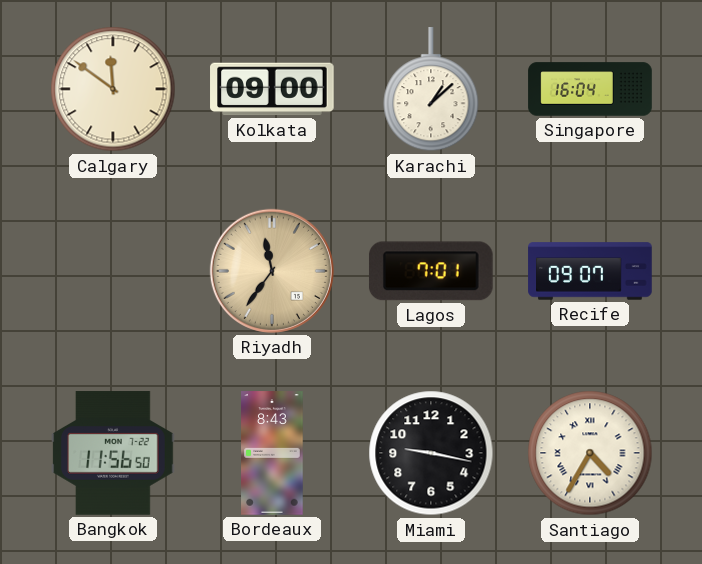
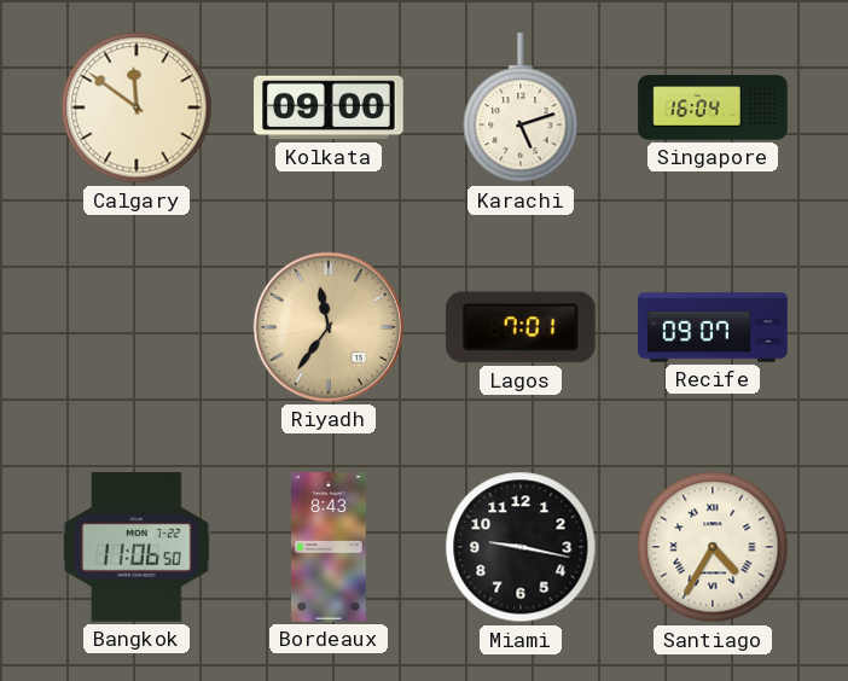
Karachi: 1:08 -> 5:12 (521, 109)
Bangkok: 11:56 -> 11:06 (137, 547)
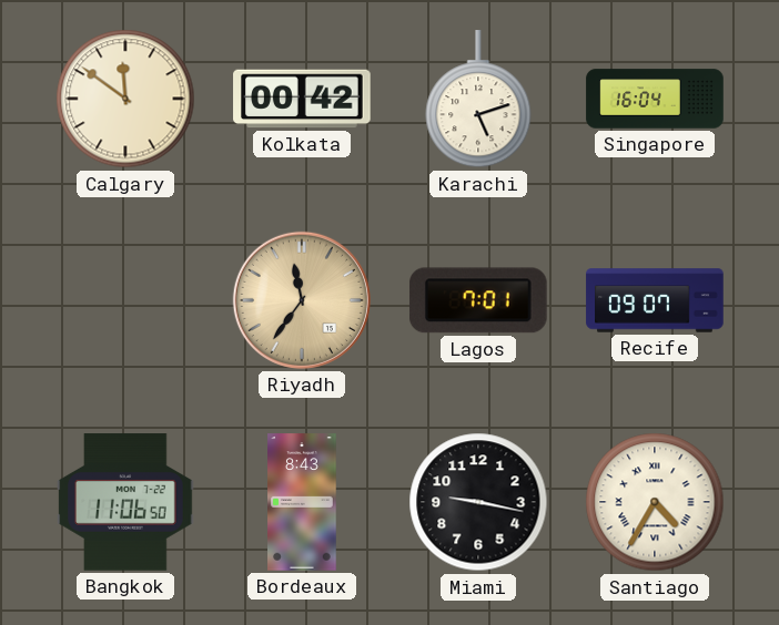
Kolkata: 09:00 -> 00:42 (302, 99)
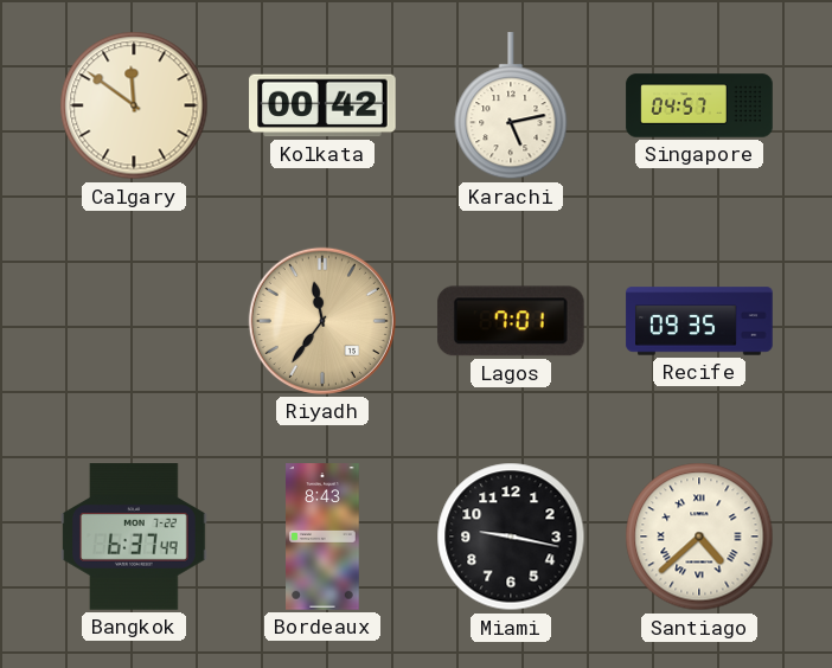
Karachi: 5:12 -> 5:13 (511, 107)
Singapore: 16:04 -> 04:57 (699, 105)
Recife: 09:07 -> 09:35 (699, 321)
Bangkok: 11:06 -> 6:37 (134, 537)
Santiago: 4:35 -> 4:38 (699, 537)
